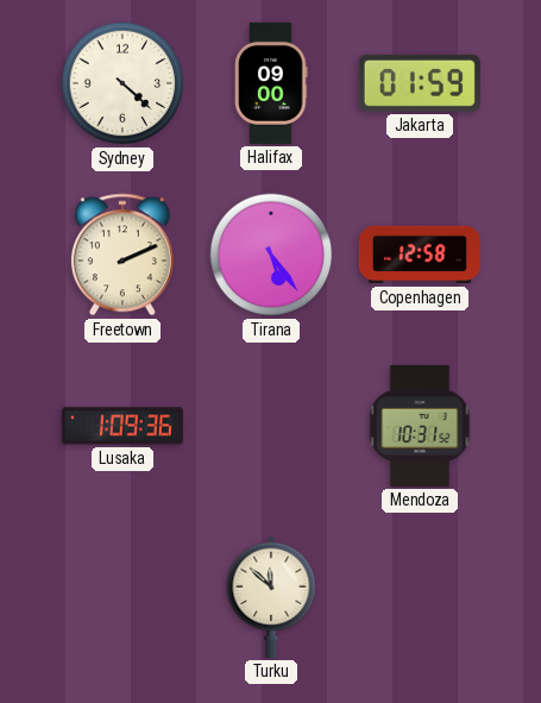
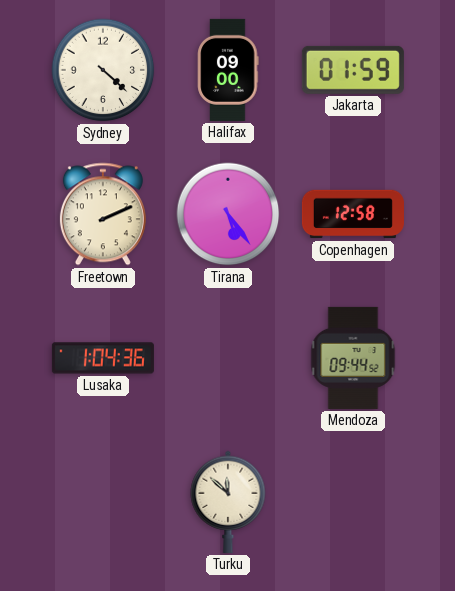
Lusaka: 1:09 -> 1:04 (103, 358)
Mendoza: 10:31 -> 09:44 (353, 358)
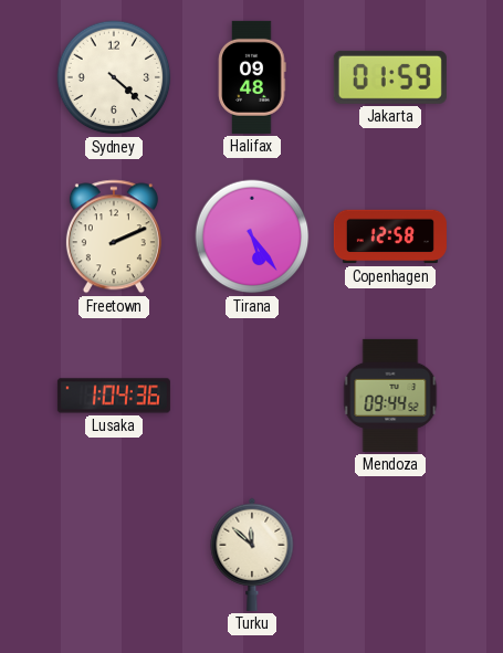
Halifax: 09:00 -> 09:48 (252, 77)
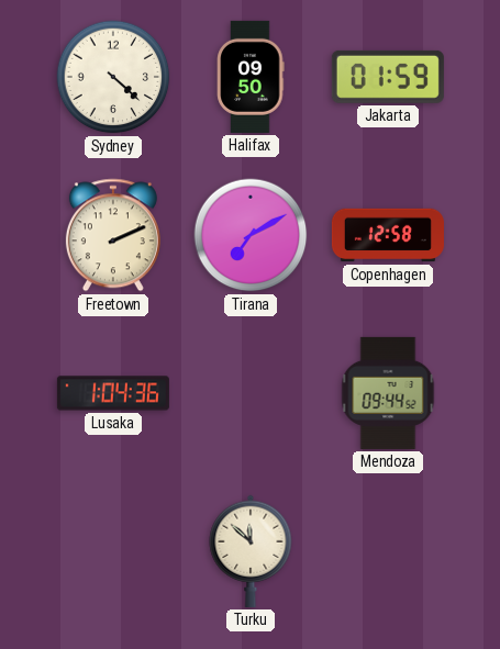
Halifax: 09:48 -> 09:50 (251, 77)
Tirana: 5:24 -> 7:10 (251, 235)
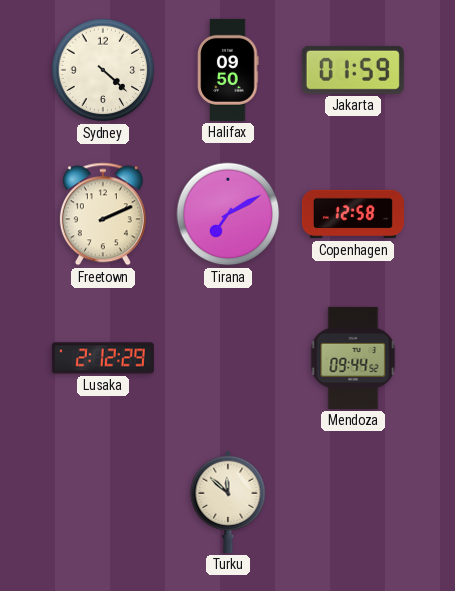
Lusaka: 1:04 -> 2:12 (103, 358)
